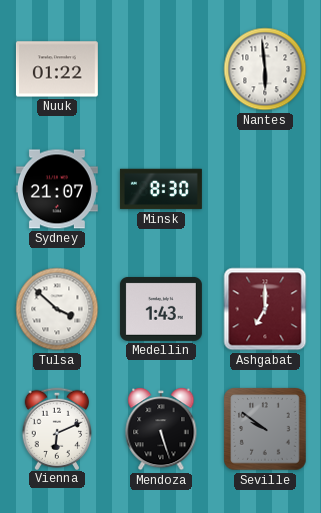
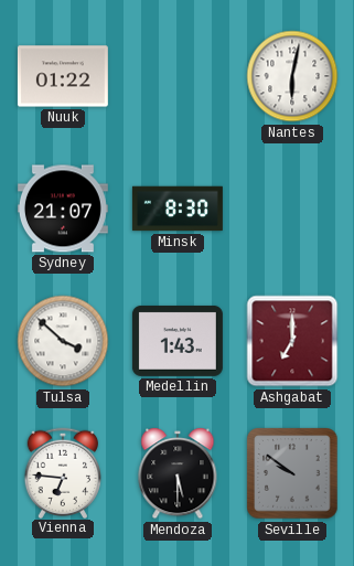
Nantes: 5:59 -> 6:02 (292, 76)
Vienna: 6:11 -> 6:46 (63, 472)
Mendoza: 5:27 -> 5:30 (178, 473)
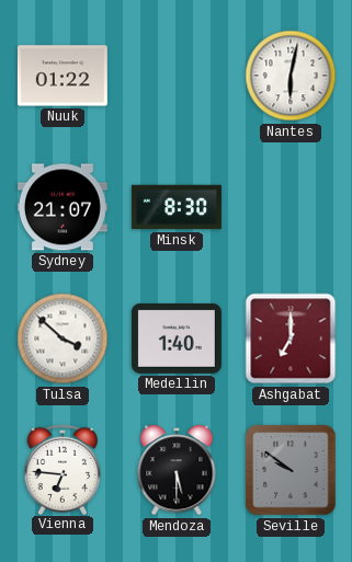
Medellin: 1:43 -> 1:40 (177, 339)
